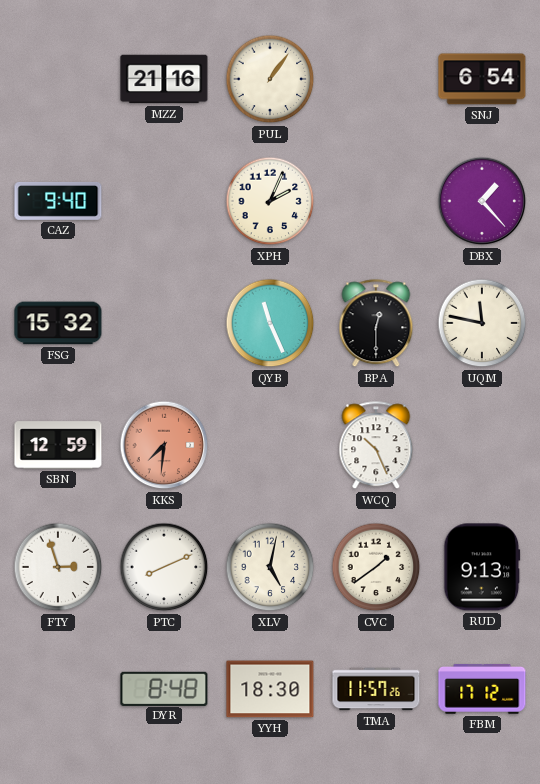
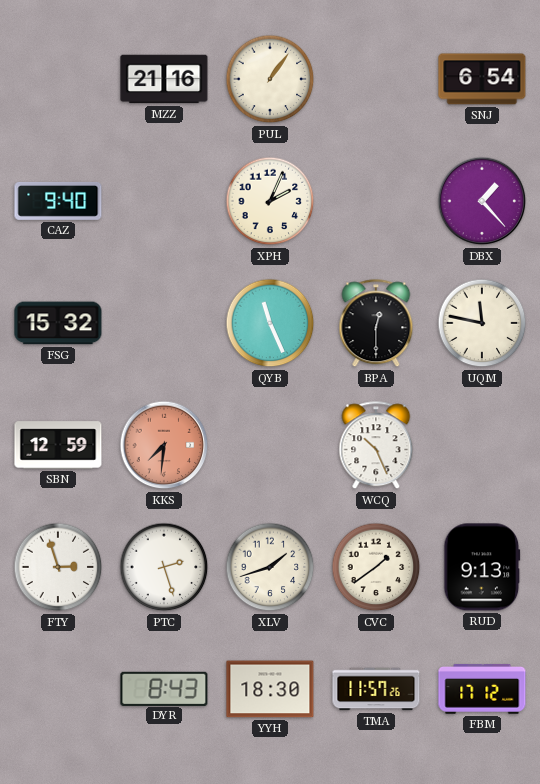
PTC: 8:11 -> 2:27 (164, 567)
XLV: 5:02 -> 1:42 (270, 567)
DYR: 8:48 -> 8:43 (164, 688)
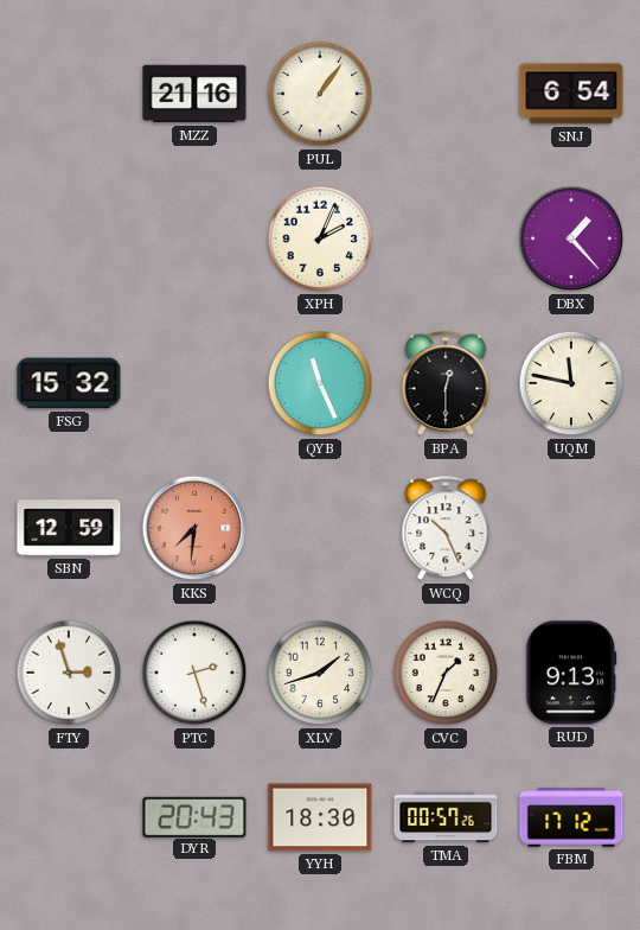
CAZ: 9:40 -> none (58, 201)
CVC: 1:39 -> 1:34 (446, 673)
DYR: 8:43 -> 20:43 (194, 816)
TMA: 11:57 -> 00:57 (446, 817)
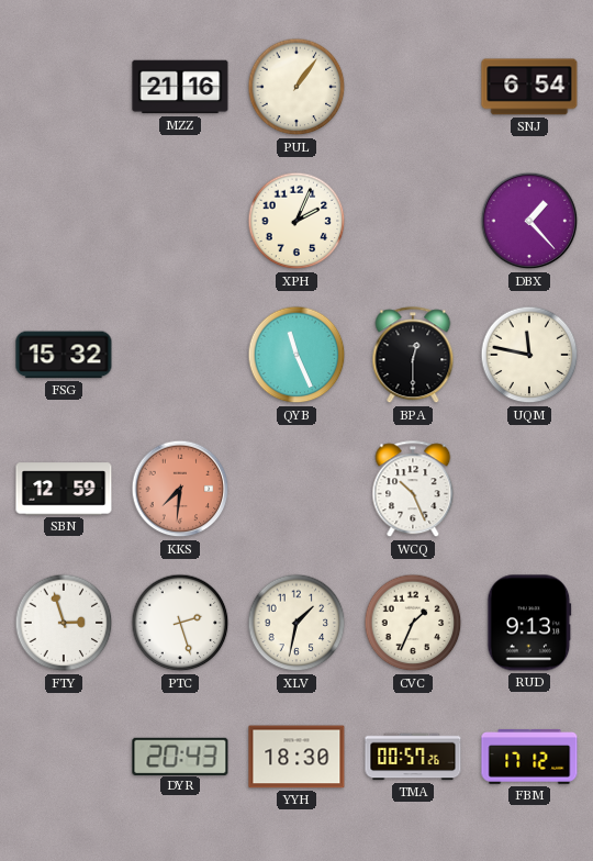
XLV: 1:42 -> 1:32 (296, 623)
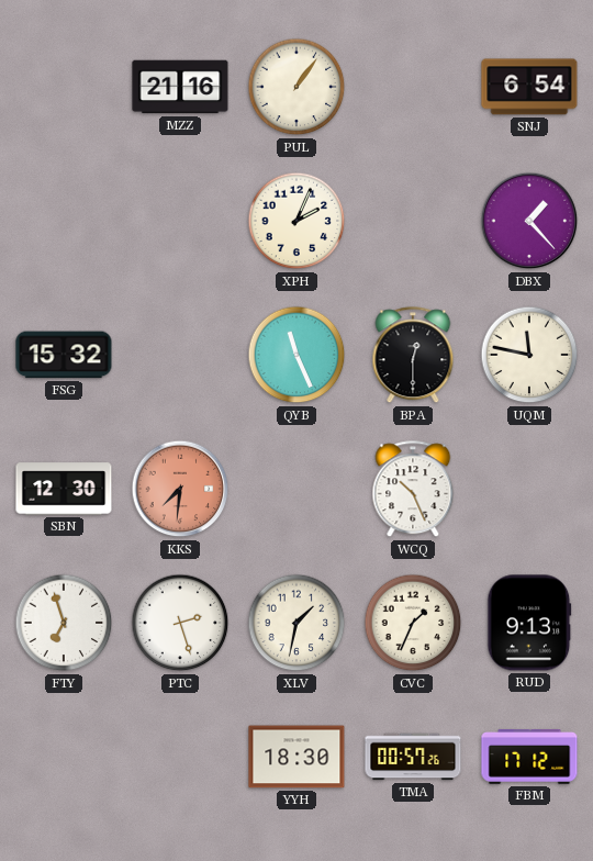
SBN: 12:59 -> 12:30 (64, 489)
FTY: 2:57 -> 6:57 (64, 623)
DYR: 20:43 -> none (180, 756)
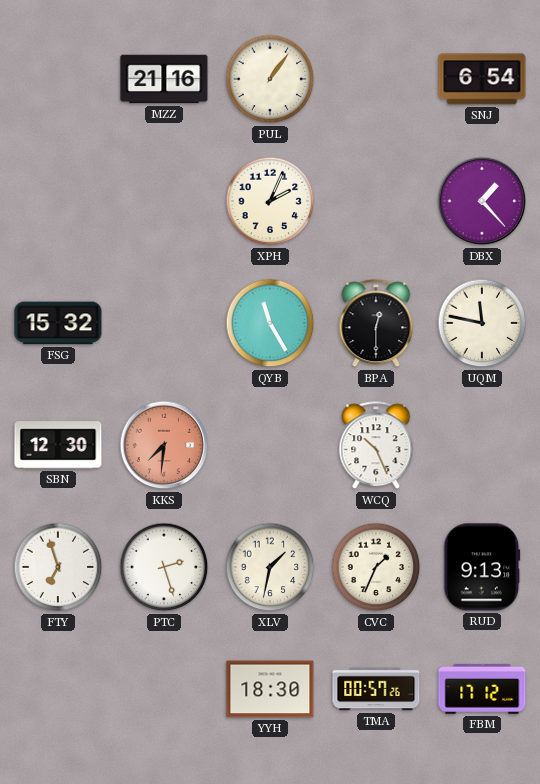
QYB: 11:26 -> 11:25 (270, 323)
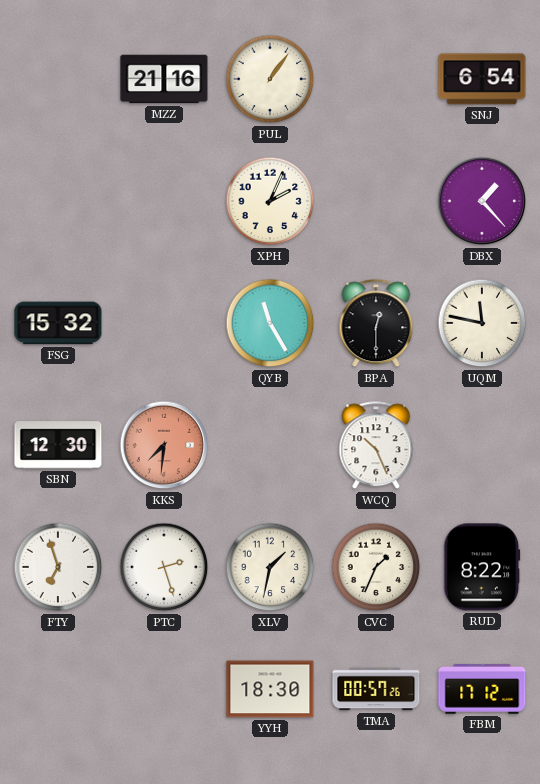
RUD: 9:13 -> 8:22 (482, 567)
